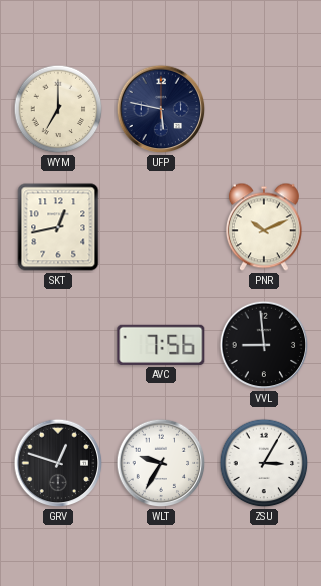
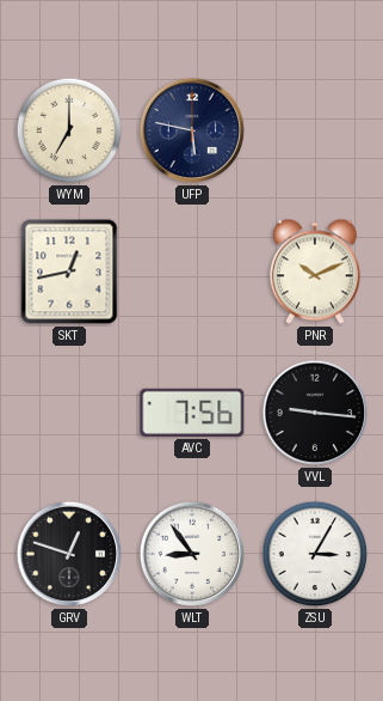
VVL: 8:59 -> 9:16 (315, 413)
WLT: 9:35 -> 8:54 (192, 554)
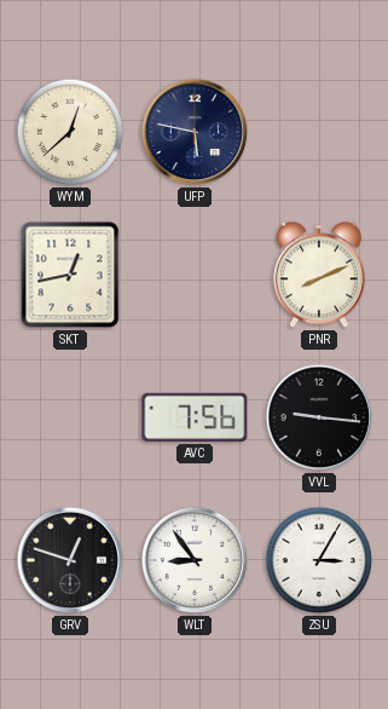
WYM: 7:00 -> 12:38 (70, 132)
PNR: 10:11 -> 8:11 (319, 275)
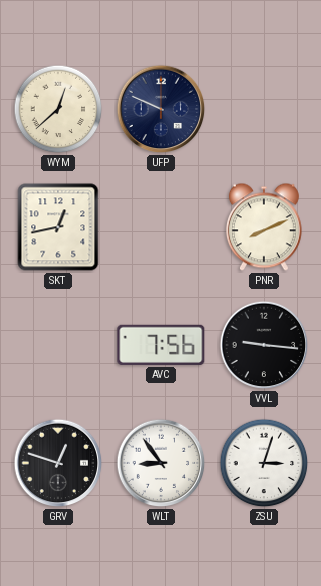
UFP: 5:47 -> 9:49 (161, 109)
ZSU: 3:05 -> 3:03 (264, 463)
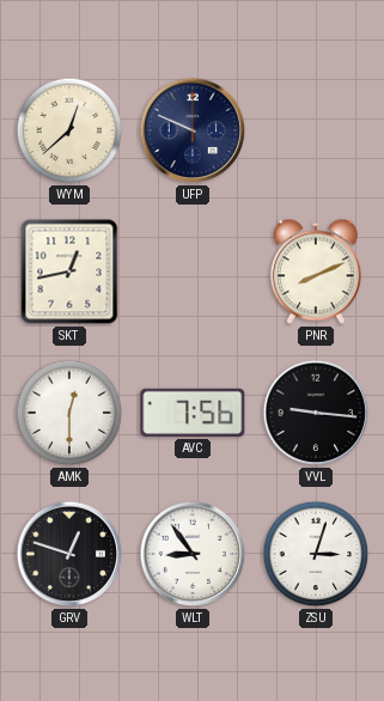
AMK: none -> 12:30 (69, 413)
